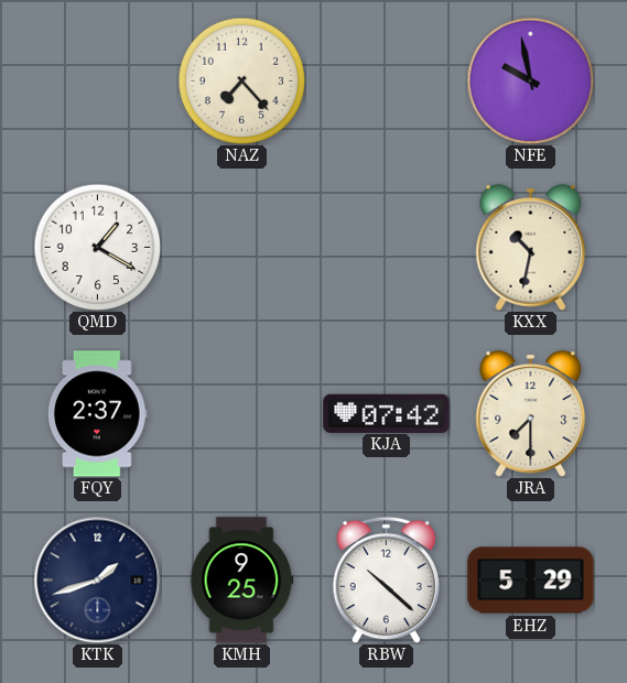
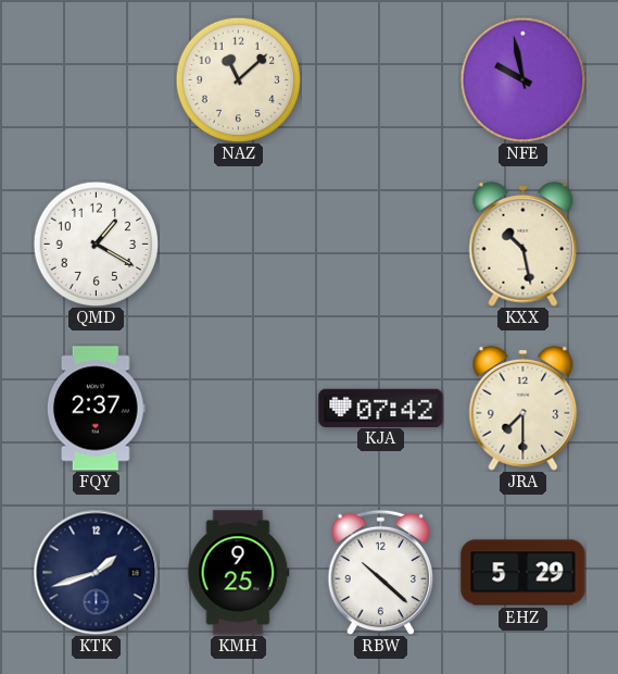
NAZ: 7:23 -> 11:08 (238, 79)
KXX: 10:32 -> 10:28 (524, 244)
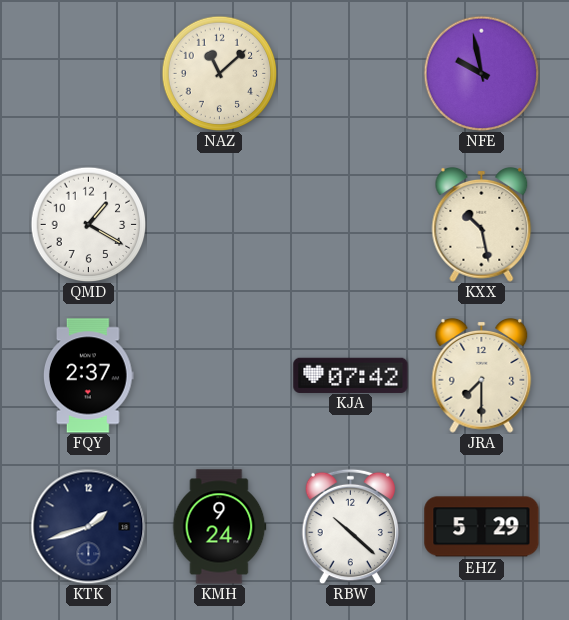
KMH: 9:25 -> 9:24 (220, 527)
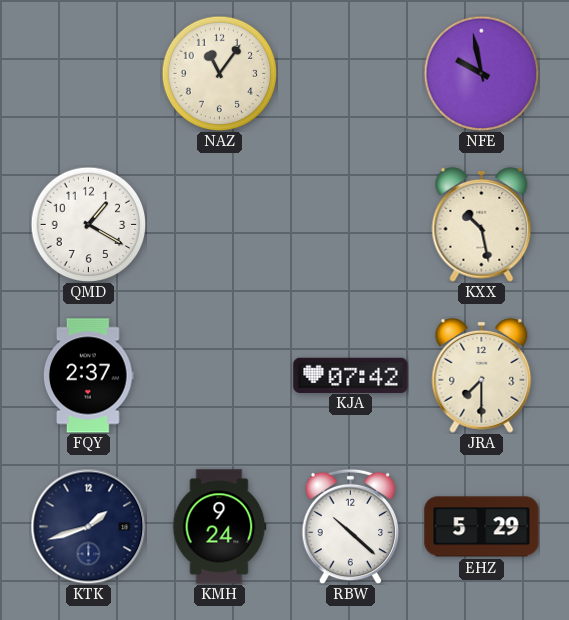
NAZ: 11:08 -> 11:06 (219, 73)
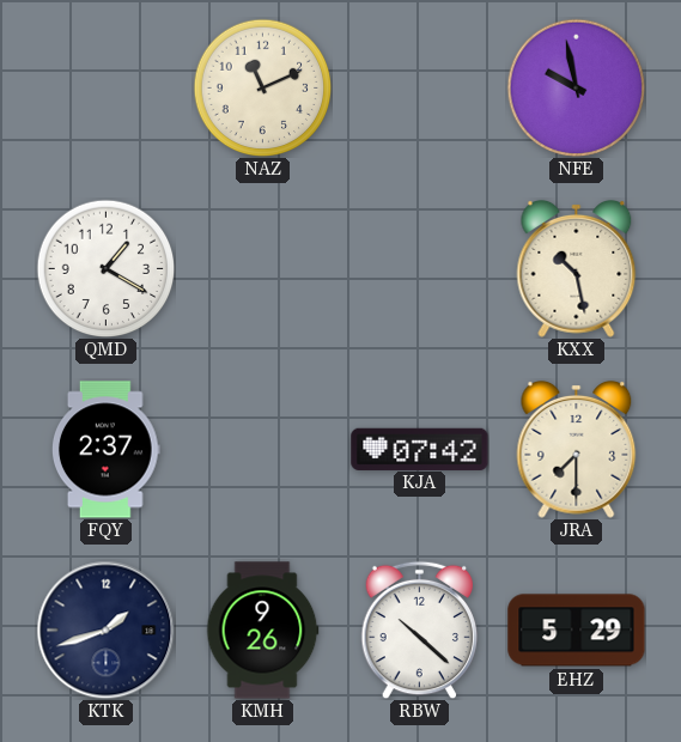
NAZ: 11:06 -> 11:11 (262, 87)
KMH: 9:24 -> 9:26 (263, 631)
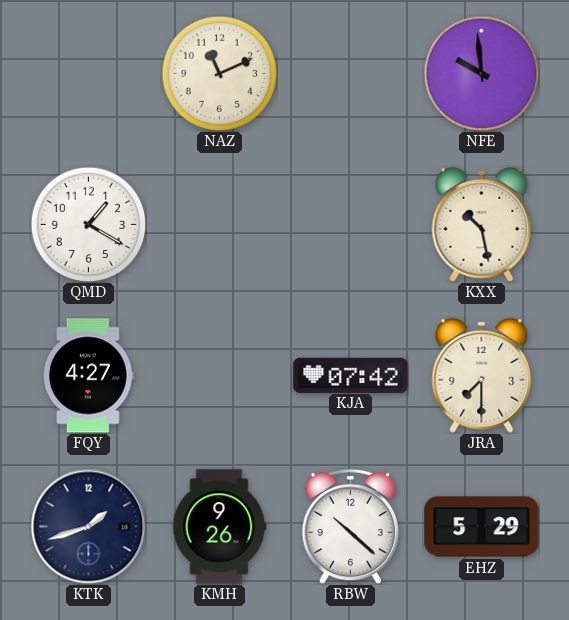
NFE: 9:58 -> 9:59 (481, 73)
FQY: 2:37 -> 4:27 (89, 376)
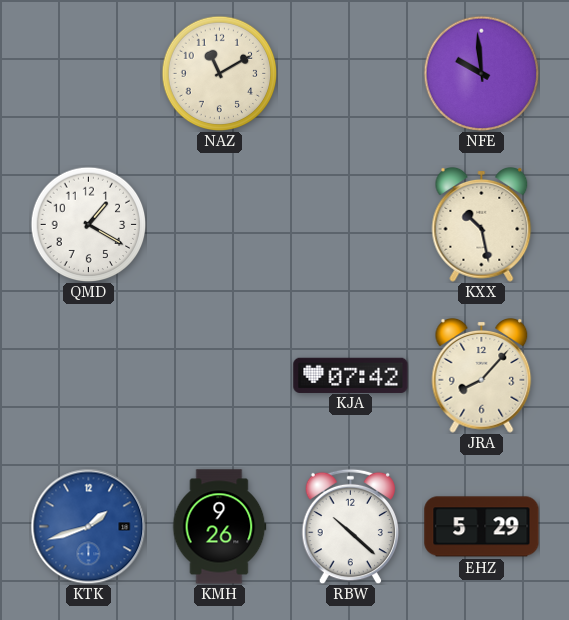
NAZ: 11:11 -> 11:10 (219, 73)
FQY: 4:27 -> none (89, 376)
JRA: 7:30 -> 8:07 (482, 375)
KTK dial: navy -> blue (88, 526)
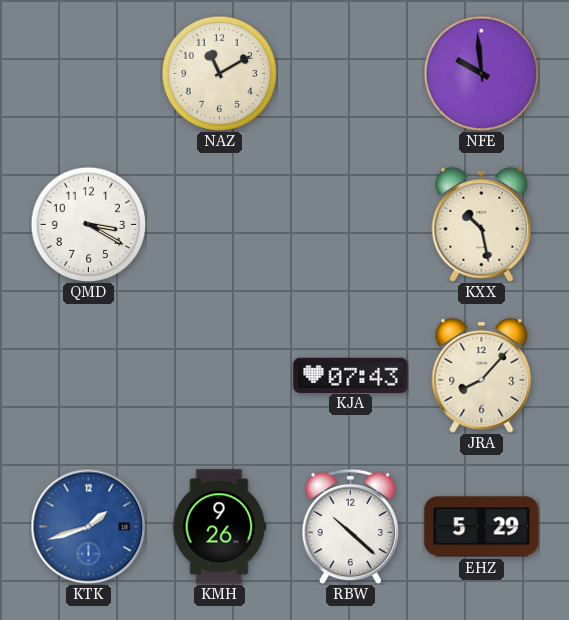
QMD: 1:20 -> 3:20 (88, 224)
KJA: 07:42 -> 07:43 (351, 375)
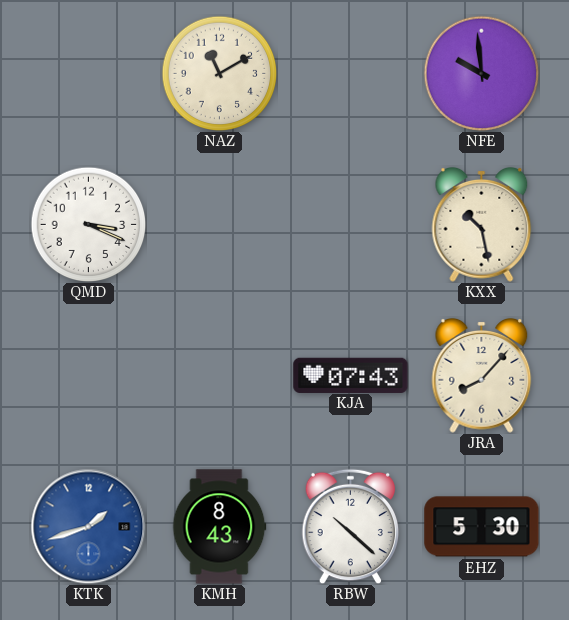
QMD: 3:20 -> 3:19 (88, 224)
KMH: 9:26 -> 8:43 (220, 527)
EHZ: 5:29 -> 5:30 (482, 527)
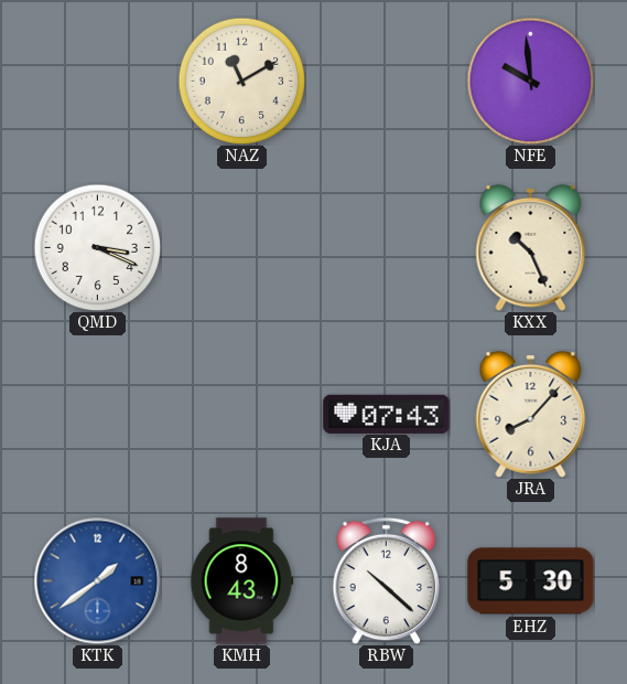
KXX: 10:28 -> 10:26 (531, 247)
KTK: 1:42 -> 1:39 (97, 580)
